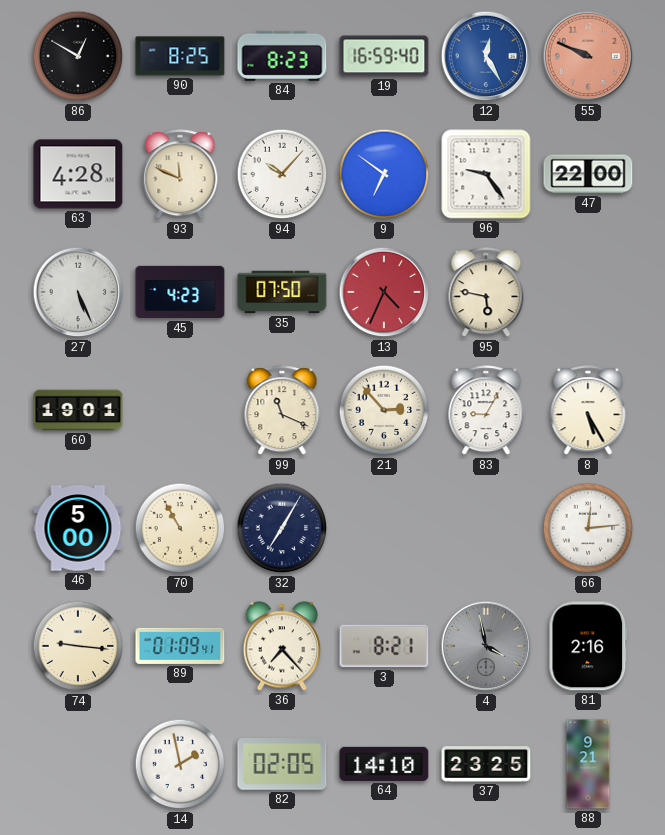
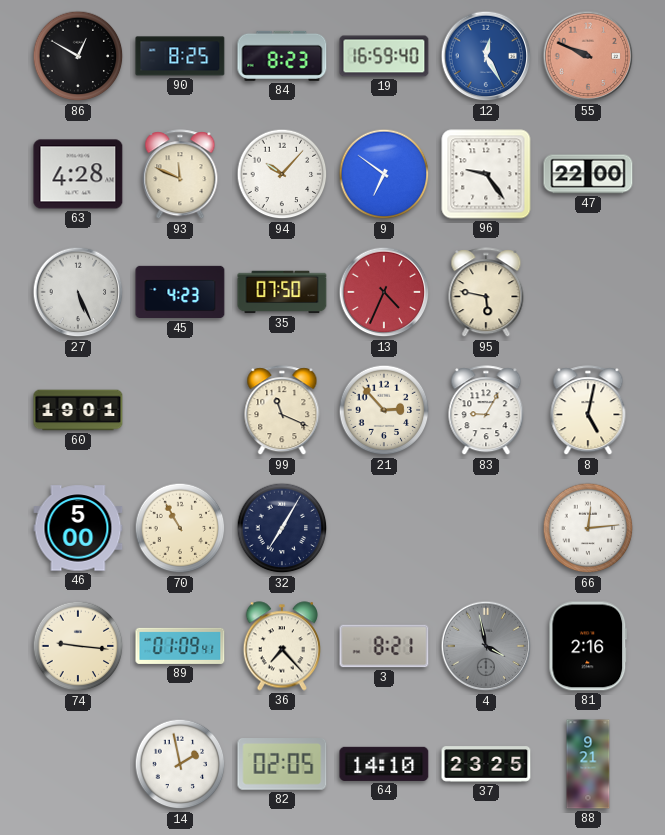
8: 5:25 -> 5:02 (588, 411)
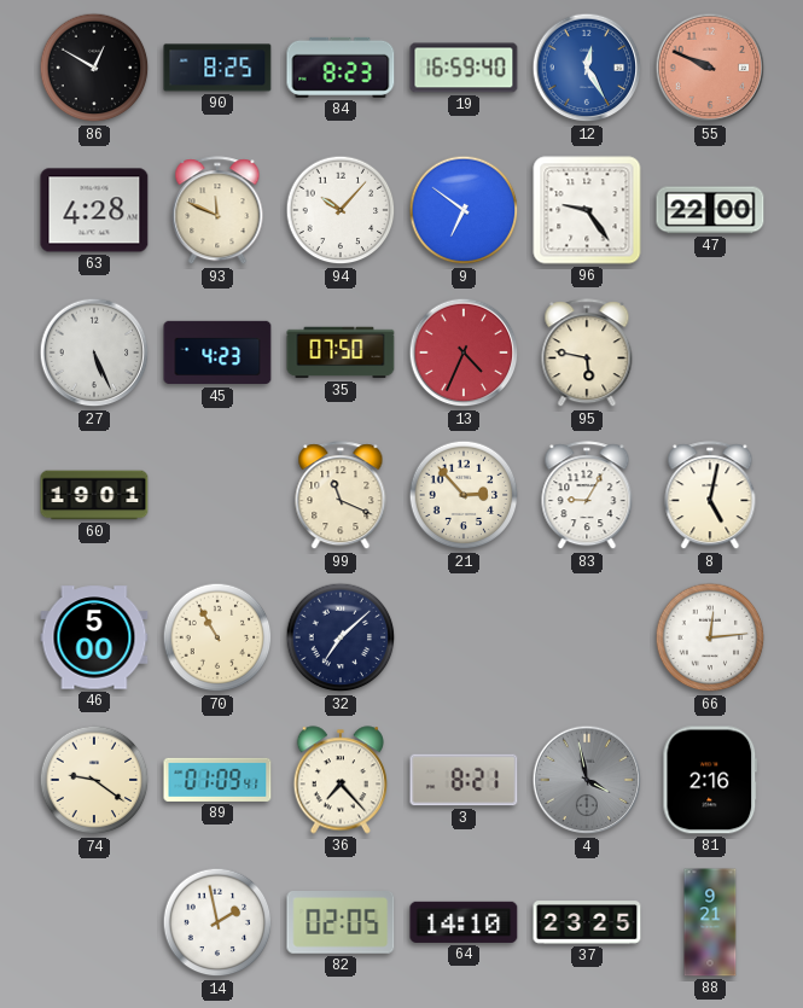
32: 7:05 -> 7:08 (341, 637)
74: 9:16 -> 9:21 (94, 780)
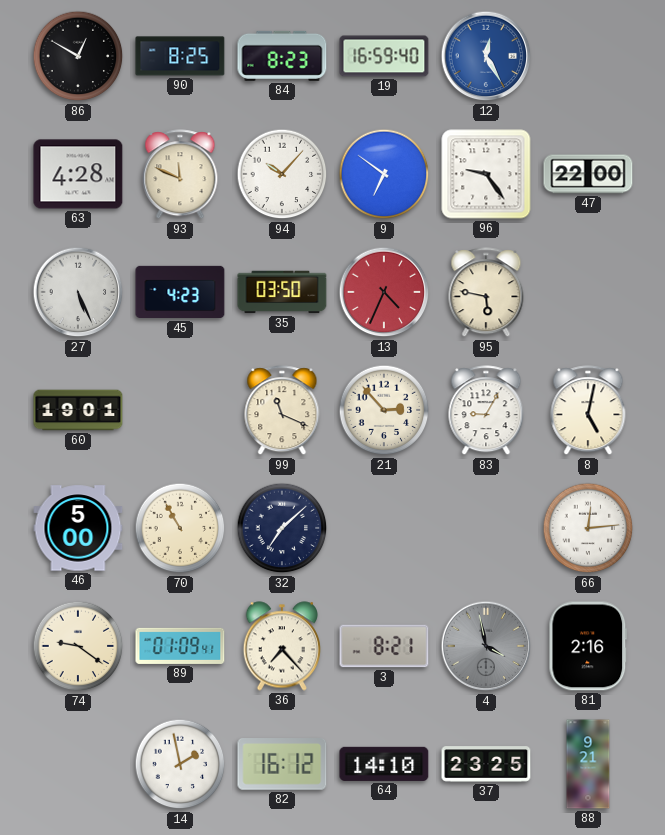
55: 9:49 -> none (710, 68)
35: 07:50 -> 03:50 (282, 292)
82: 02:05 -> 16:12 (282, 765)
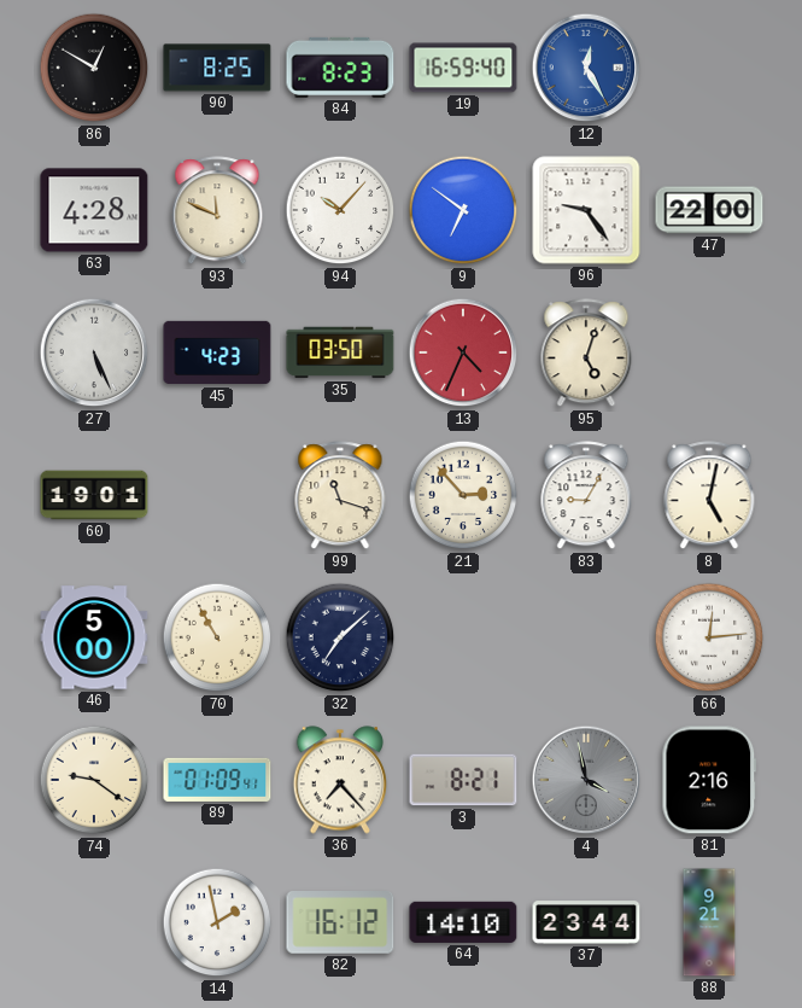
95: 5:47 -> 5:03 (586, 354)
99: 11:19 -> 11:18 (340, 496)
37: 23:25 -> 23:44 (586, 922)
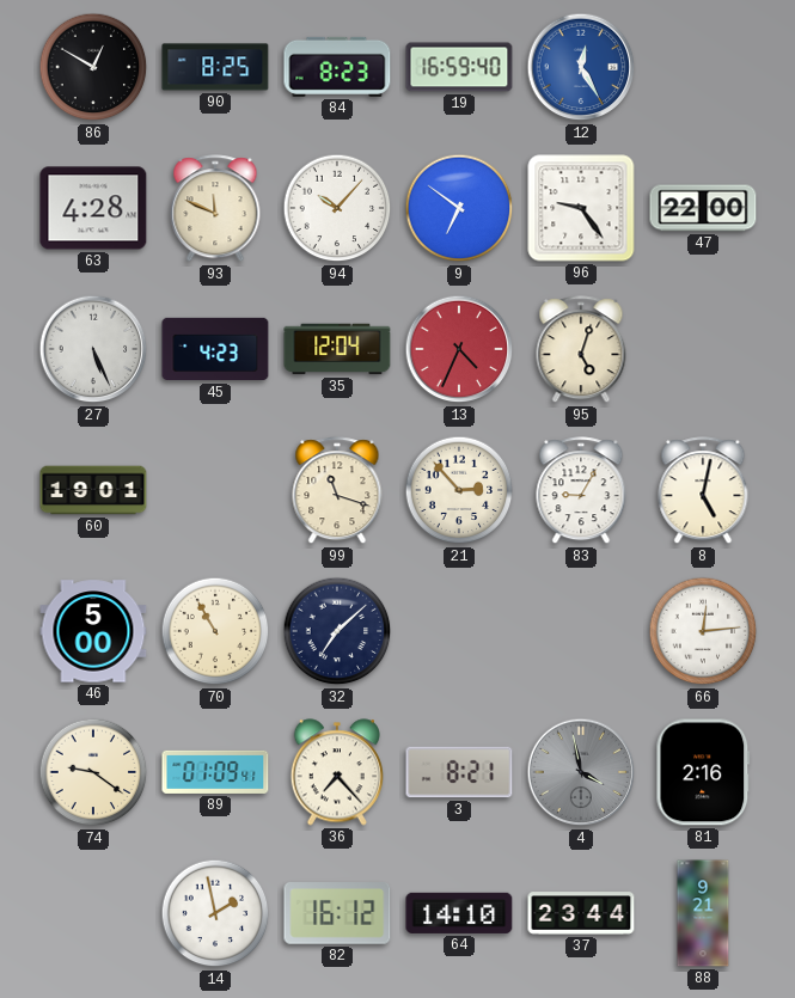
35: 03:50 -> 12:04 (337, 349)
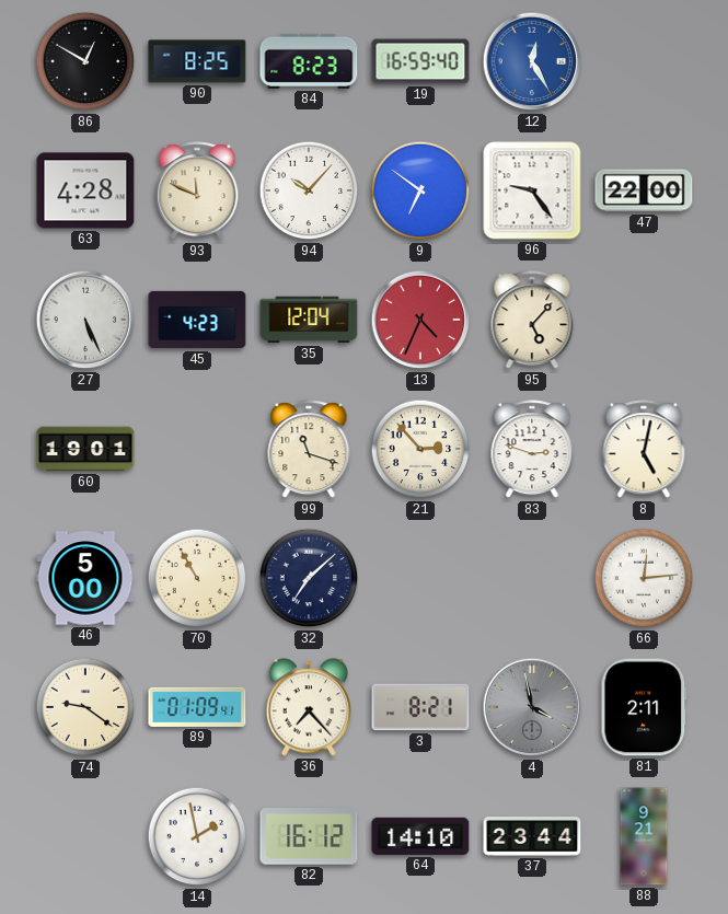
95: 5:03 -> 5:07 (532, 321)
83: 9:05 -> 2:48 (532, 450)
81: 2:16 -> 2:11 (644, 707)
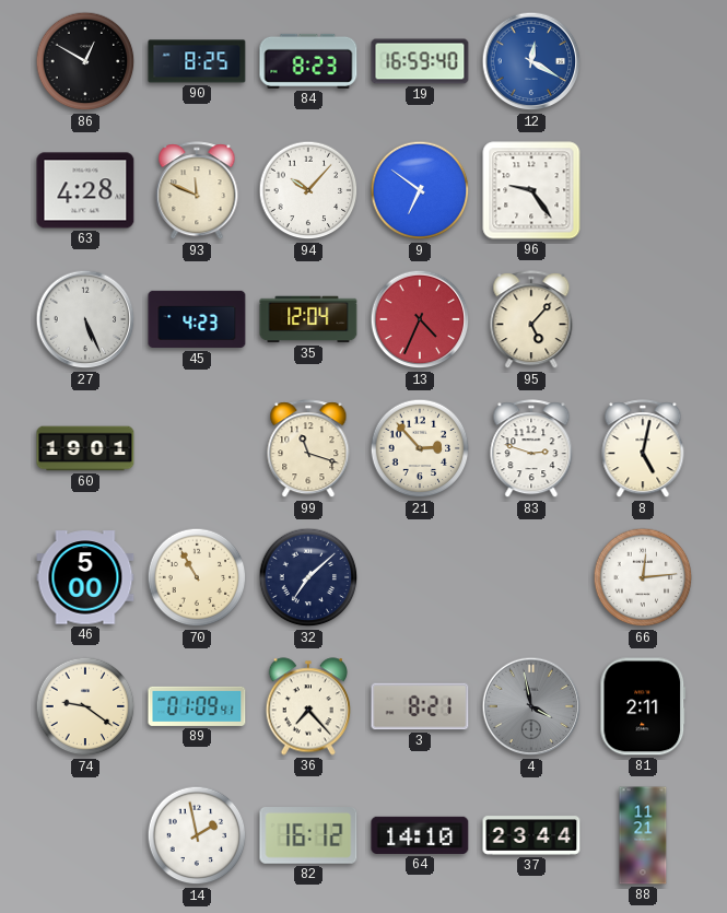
12: 12:25 -> 12:20 (531, 61)
47: 22:00 -> none (644, 190)
88: 9:21 -> 11:21 (643, 835)
